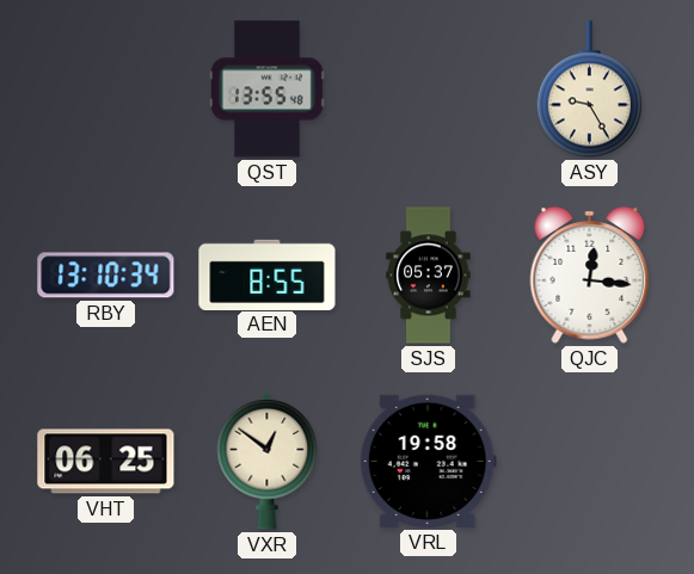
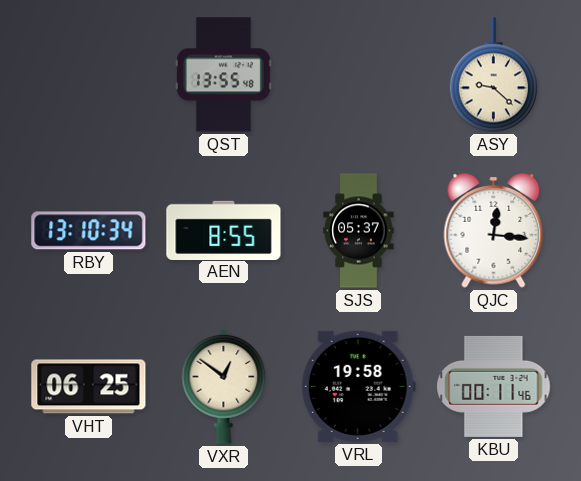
ASY: 9:25 -> 9:22 (493, 75)
KBU: none -> 00:11 (494, 386)
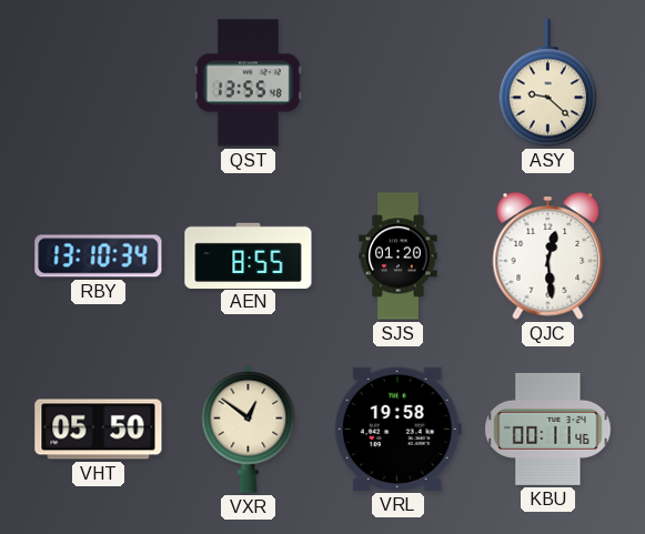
SJS: 05:37 -> 01:20 (399, 256)
QJC: 12:16 -> 12:29 (548, 256)
VHT: 06:25 -> 05:50 (99, 430)
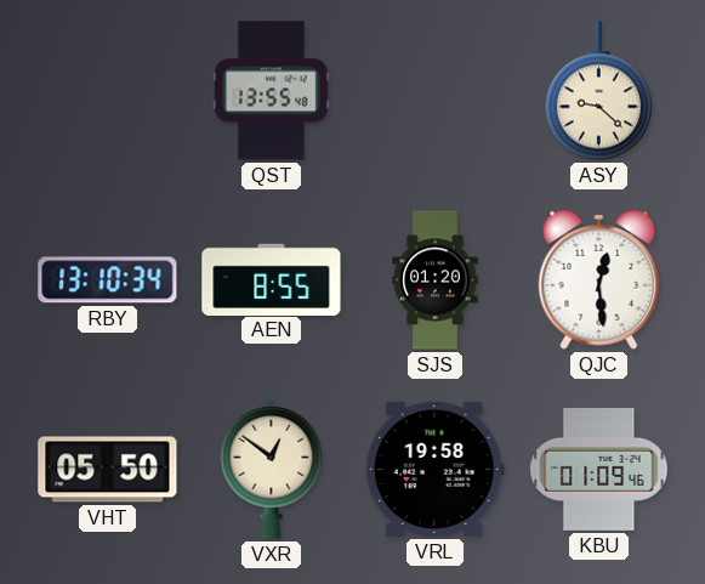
KBU: 00:11 -> 01:09 (599, 469)
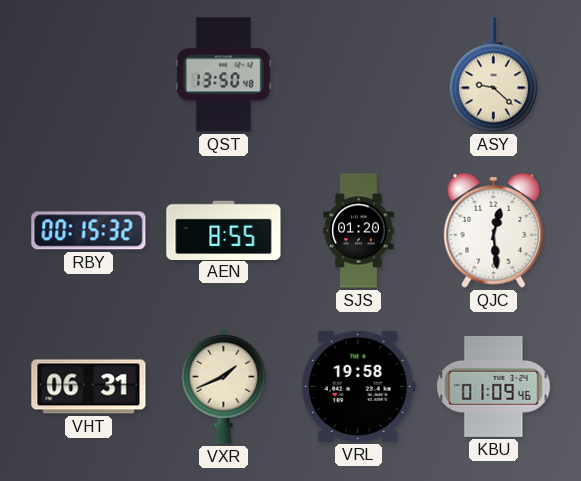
QST: 13:55 -> 13:50 (223, 75)
RBY: 13:10 -> 00:15 (89, 231)
VHT: 05:50 -> 06:31 (89, 387)
VXR: 12:51 -> 1:41 (224, 386)
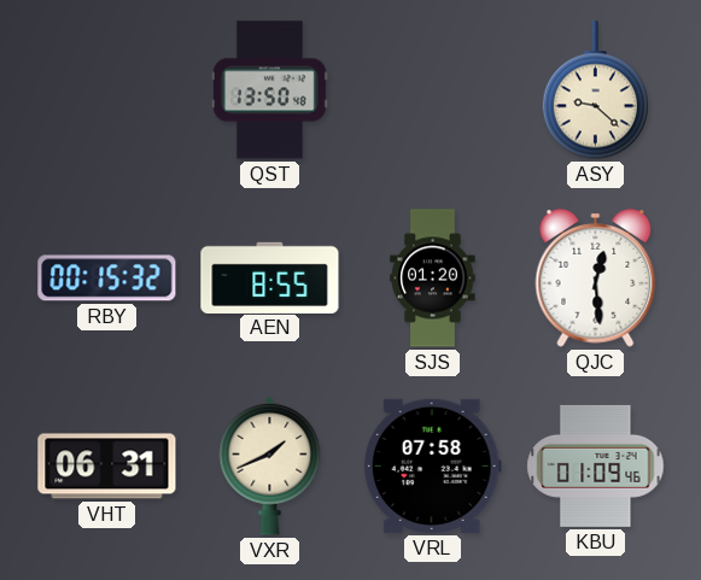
VRL: 19:58 -> 07:58 (432, 465)
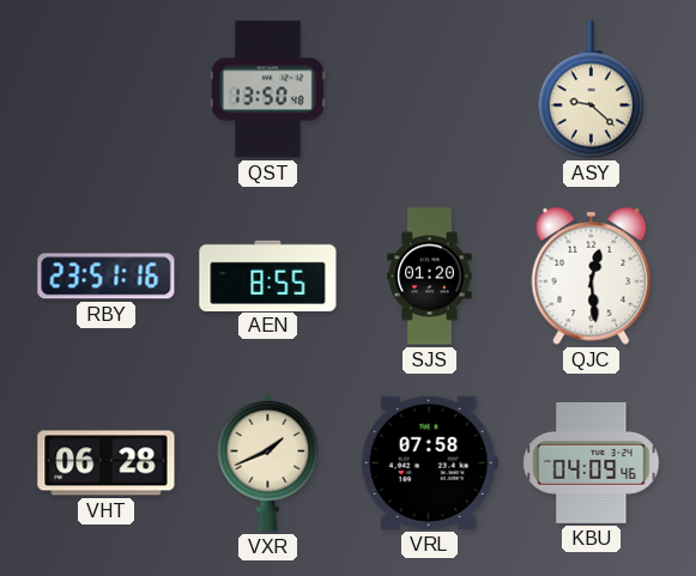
RBY: 00:15 -> 23:51 (107, 277)
VHT: 06:31 -> 06:28 (107, 463)
KBU: 01:09 -> 04:09 (592, 462)
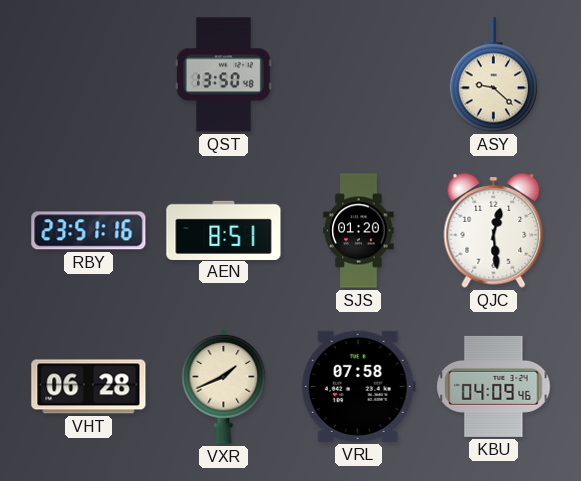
AEN: 8:55 -> 8:51 (224, 230)
